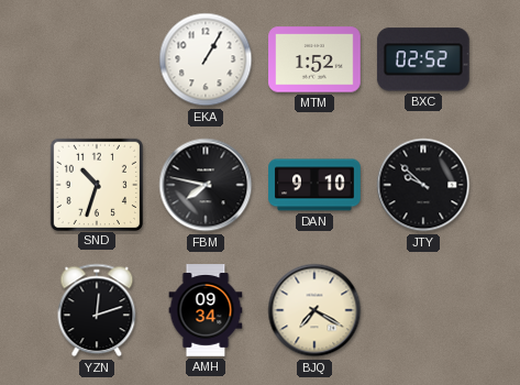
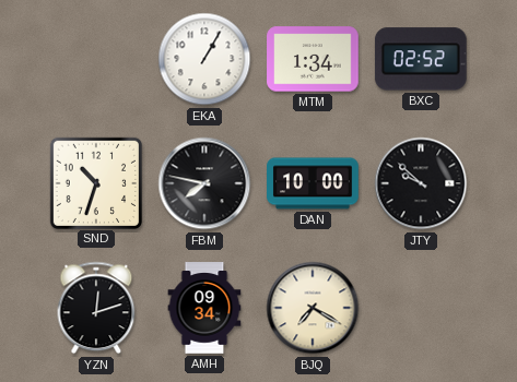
MTM: 1:52 -> 1:34 (313, 59)
DAN: 9:10 -> 10:00 (313, 183)
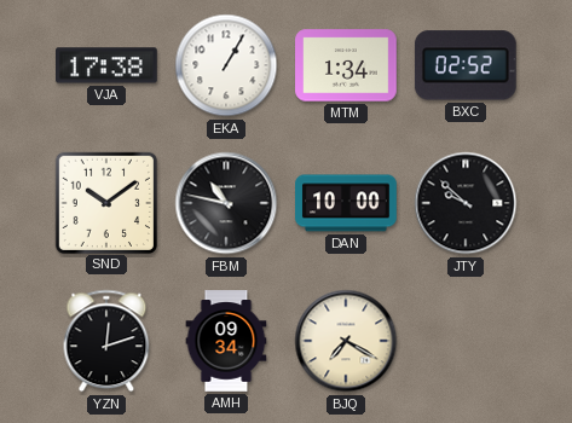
VJA: none -> 17:38 (106, 65)
SND: 10:33 -> 10:09 (105, 202)
FBM: 7:47 -> 10:47 (226, 203)
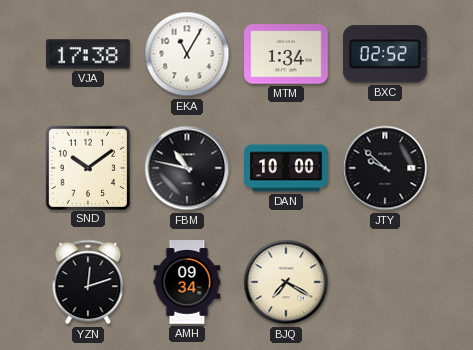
EKA: 1:05 -> 11:05 (187, 54)
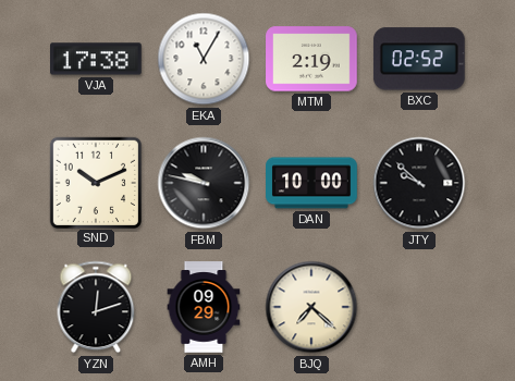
MTM: 1:34 -> 2:19 (311, 59)
SND: 10:09 -> 10:11 (95, 182)
FBM: 10:47 -> 9:47 (204, 183)
AMH: 09:34 -> 09:29 (204, 307)
BJQ: 7:20 -> 7:22 (311, 307)
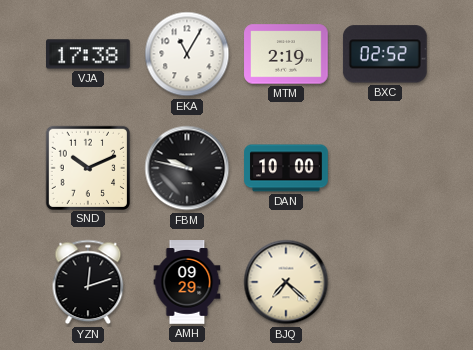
JTY: 9:52 -> none (419, 183)
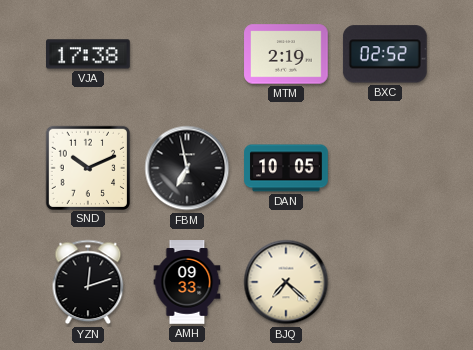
EKA: 11:05 -> none (187, 54)
FBM: 9:47 -> 6:58 (187, 168)
DAN: 10:00 -> 10:05 (286, 168)
AMH: 09:29 -> 09:33 (187, 282)
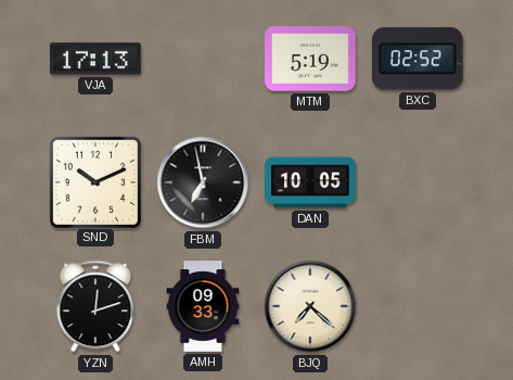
VJA: 17:38 -> 17:13 (95, 59)
MTM: 2:19 -> 5:19 (310, 59)
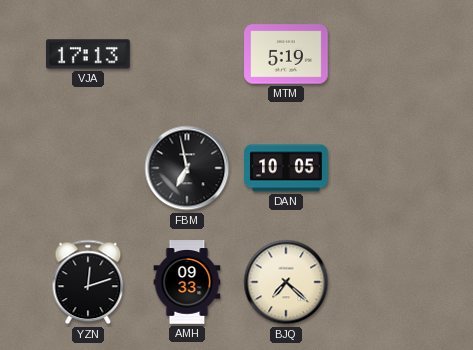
BXC: 02:52 -> none (418, 59)
SND: 10:11 -> none (94, 181)
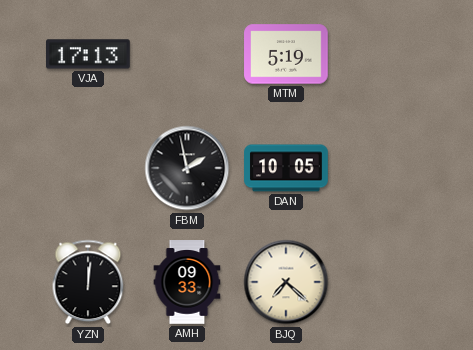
FBM: 6:58 -> 1:58 (187, 168)
YZN: 12:12 -> 12:01 (88, 282)
